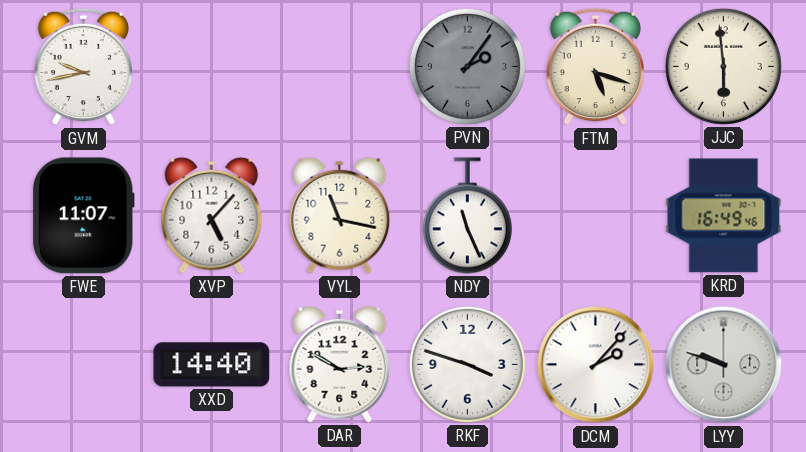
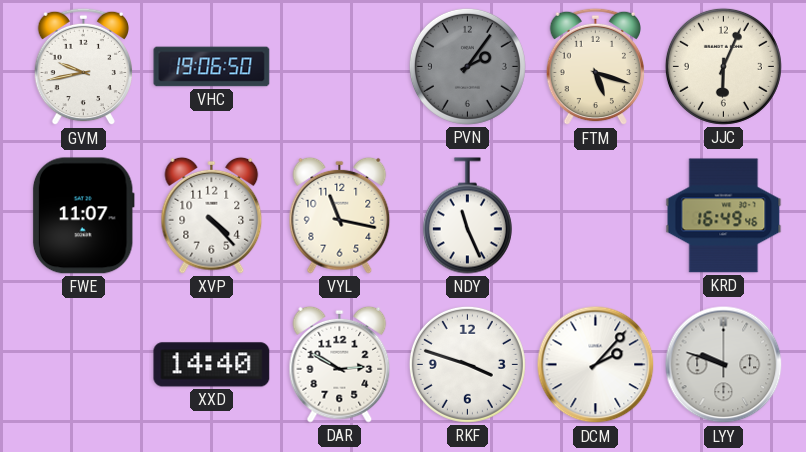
VHC: none -> 19:06 (212, 67)
JJC: 5:59 -> 6:04 (723, 66)
XVP: 5:07 -> 4:23 (212, 215)
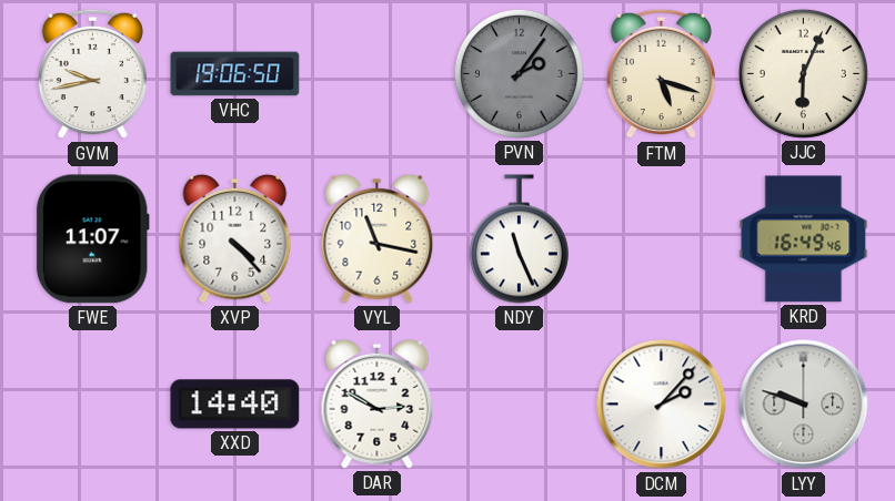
RKF: 3:48 -> none (467, 364)
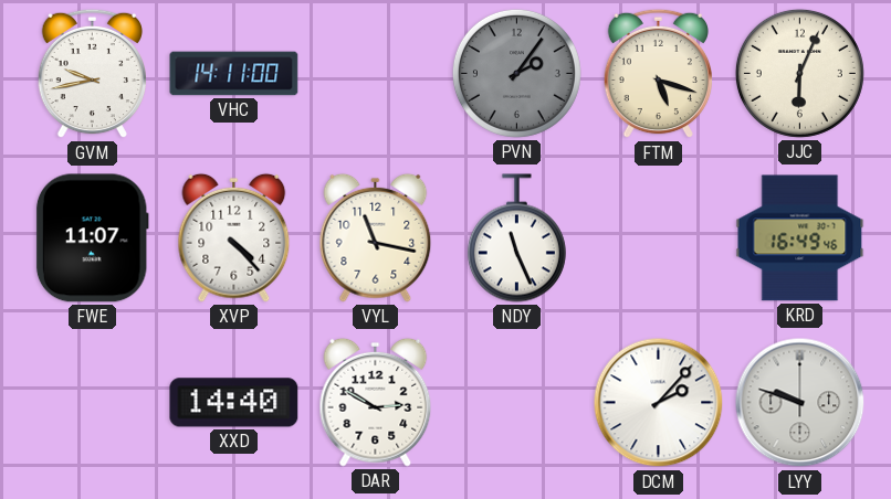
VHC: 19:06 -> 14:11 (234, 74)
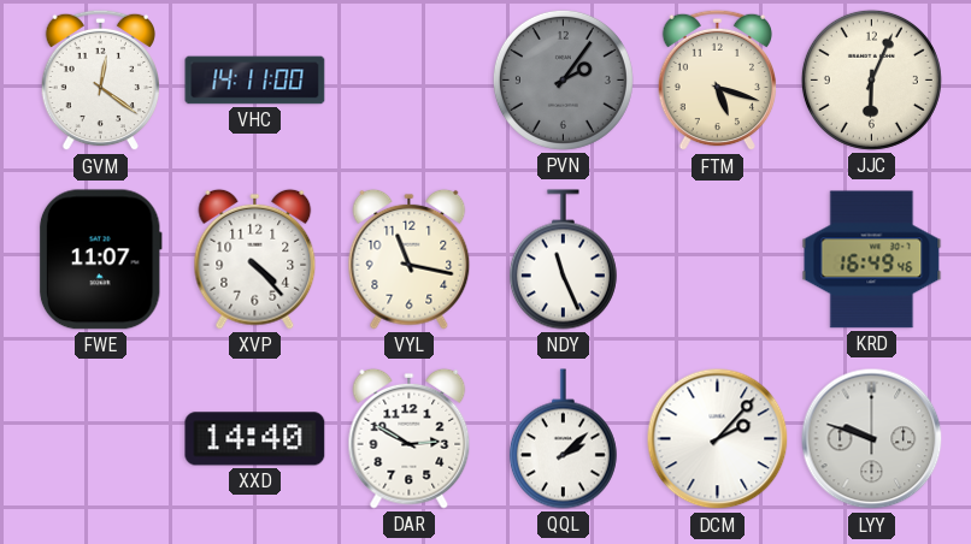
GVM: 9:43 -> 12:21 (100, 81)
QQL: none -> 2:08 (563, 439)
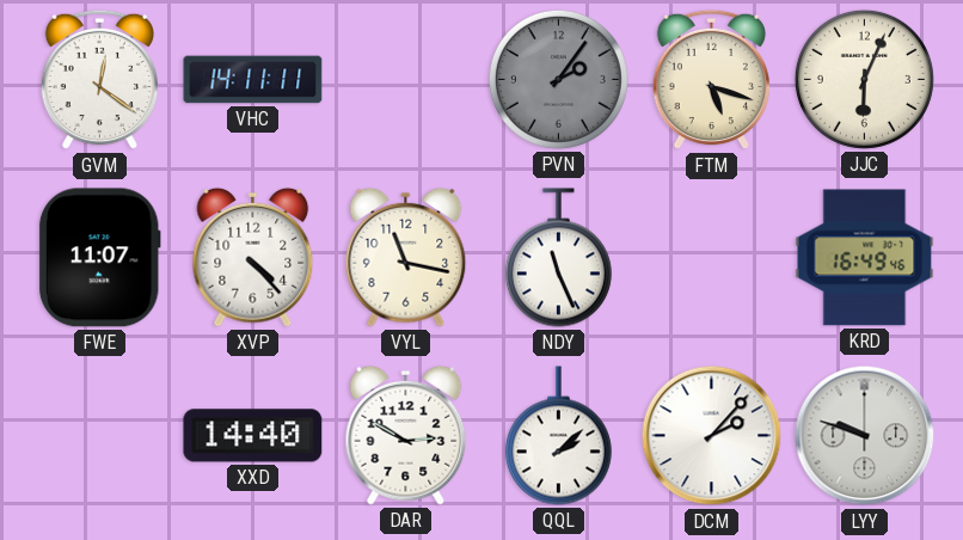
VHC: 14:11:00 -> 14:11:11 (253, 80)
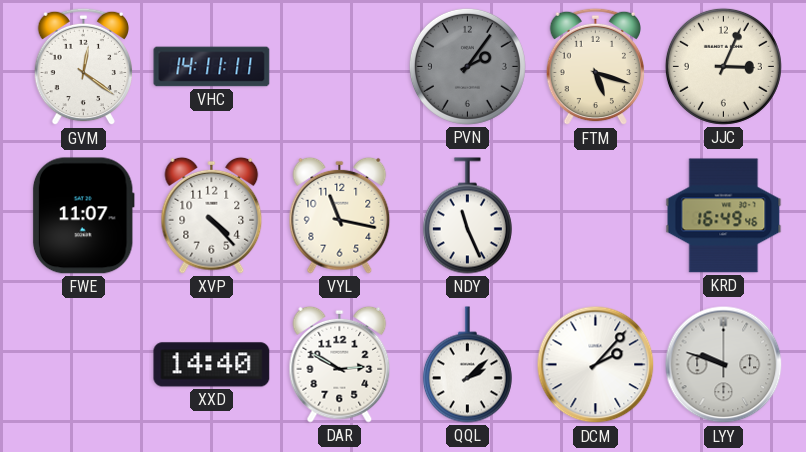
JJC: 6:04 -> 3:04 (723, 66)
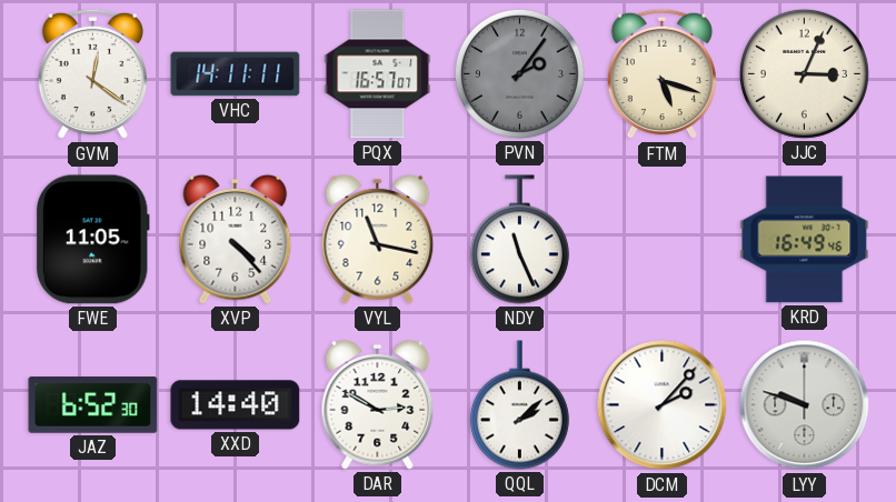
PQX: none -> 16:57 (378, 74)
FWE: 11:07 -> 11:05 (92, 240)
JAZ: none -> 6:52 (93, 405)
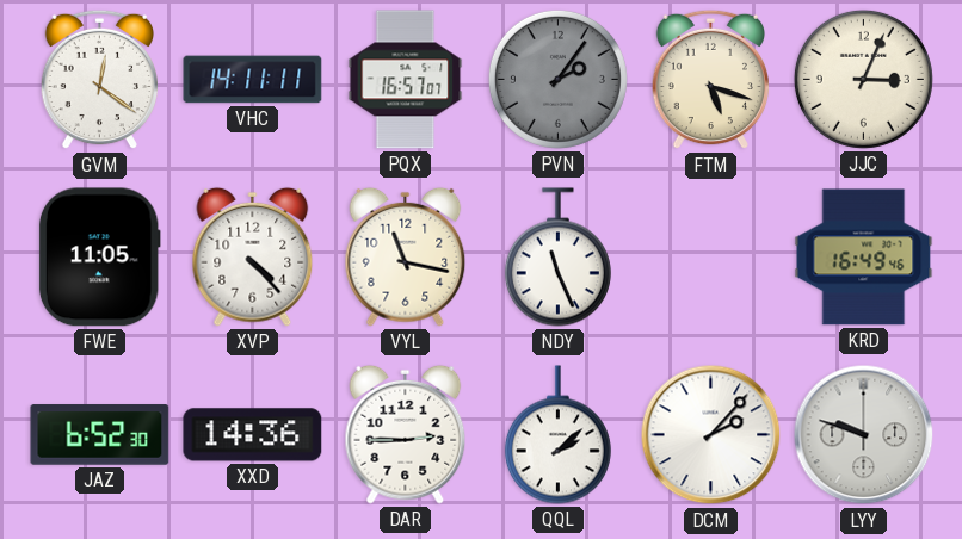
XXD: 14:40 -> 14:36 (253, 435)
DAR: 2:50 -> 2:45 (406, 434)
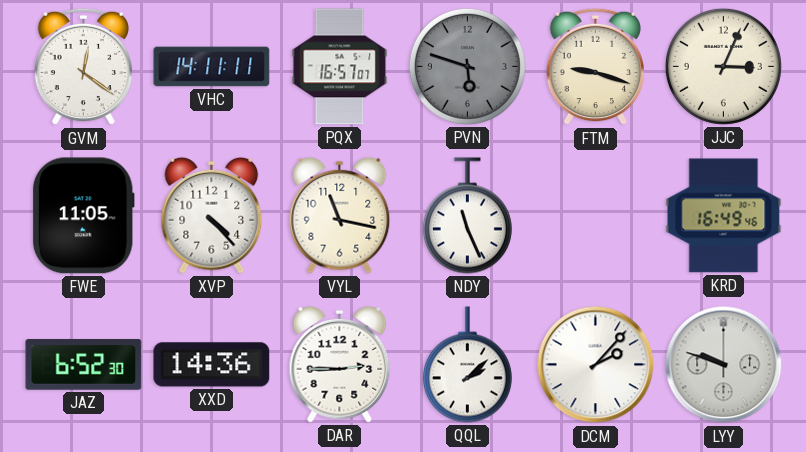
PVN: 2:06 -> 5:48 (467, 66)
FTM: 5:18 -> 9:18 (595, 67)
